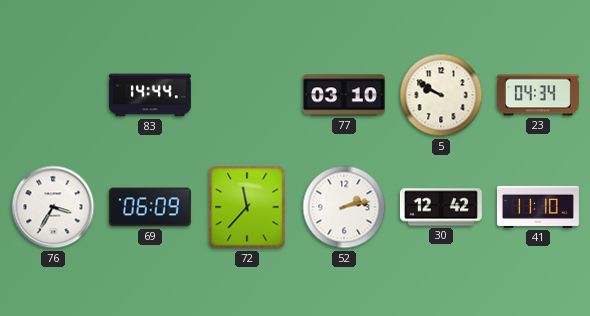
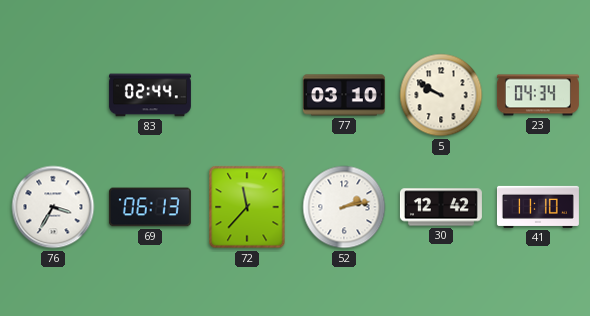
83: 14:44 -> 02:44 (150, 95)
69: 06:09 -> 06:13 (150, 207)
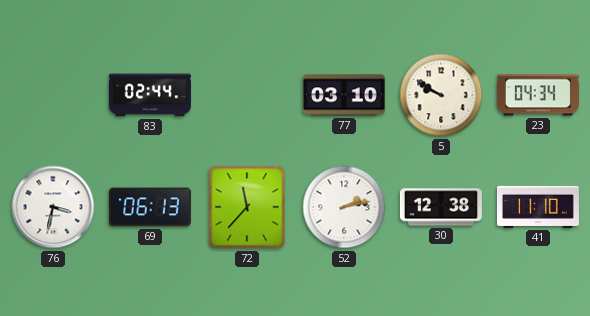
76: 3:35 -> 3:32 (53, 207)
30: 12:42 -> 12:38 (441, 207)
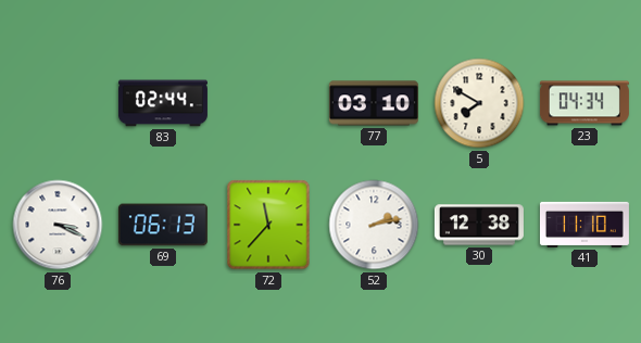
5: 9:50 -> 7:50 (479, 103)
76: 3:32 -> 3:19 (58, 225)
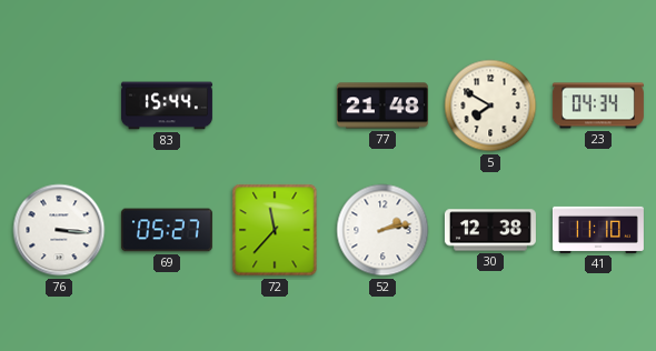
83: 02:44 -> 15:44 (167, 106)
77: 03:10 -> 21:48 (382, 106)
76: 3:19 -> 3:16 (59, 230)
69: 06:13 -> 05:27 (167, 230)
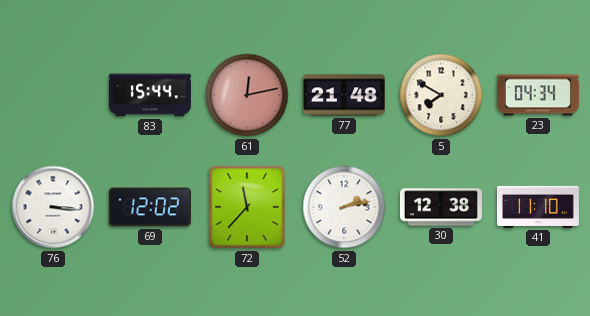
61: none -> 12:13 (247, 95)
69: 05:27 -> 12:02 (150, 207)
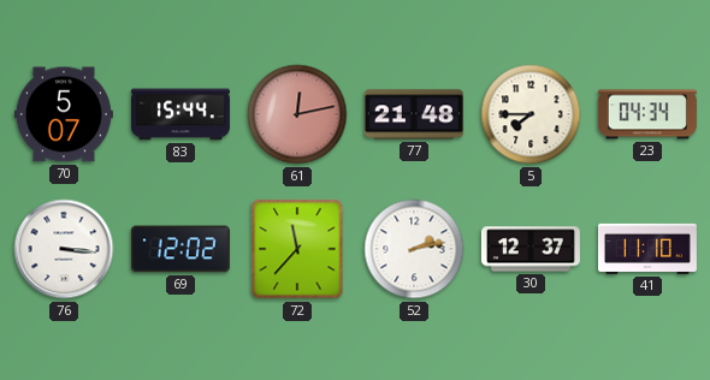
70: none -> 5:07 (64, 114)
5: 7:50 -> 7:45 (531, 114)
30: 12:38 -> 12:37 (531, 249)
